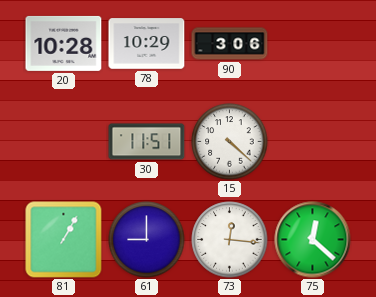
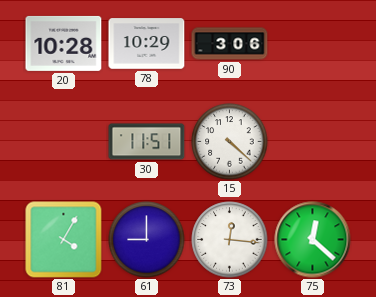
81: 1:05 -> 4:05 (64, 240)
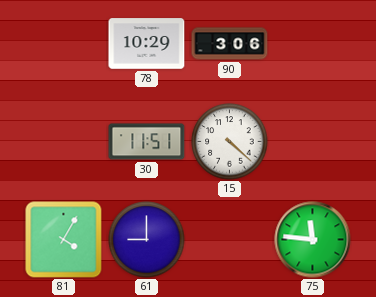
20: 10:28 -> none (64, 43)
73: 12:16 -> none (230, 240)
75: 12:22 -> 11:46 (313, 240)
